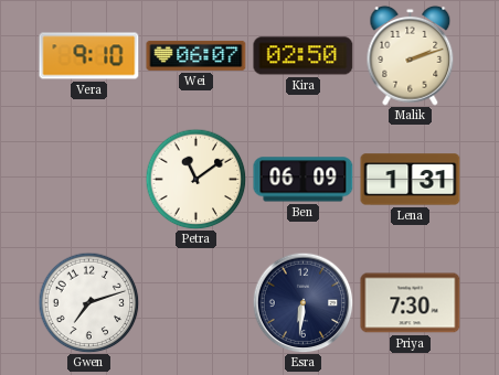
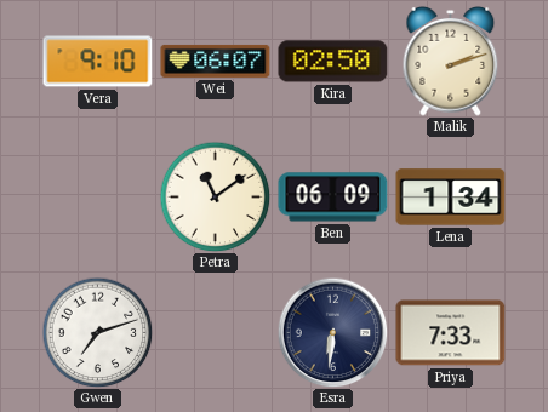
Lena: 1:31 -> 1:34 (451, 198)
Priya: 7:30 -> 7:33 (451, 333)
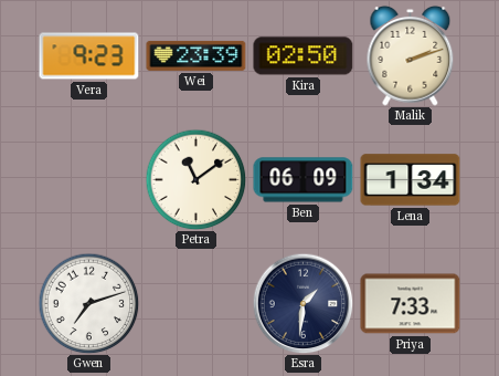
Vera: 9:10 -> 9:23 (89, 56)
Wei: 06:07 -> 23:39 (197, 55)
Esra: 6:31 -> 1:31 (302, 303)
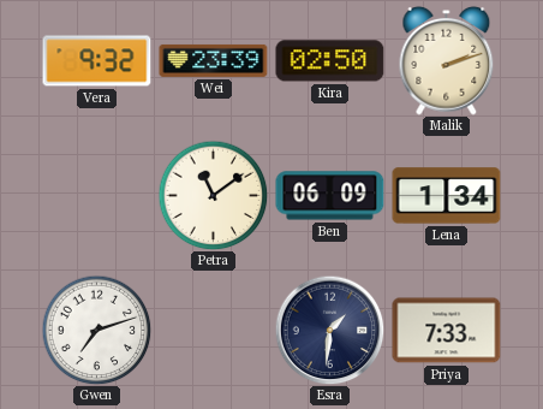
Vera: 9:23 -> 9:32 (97, 61)
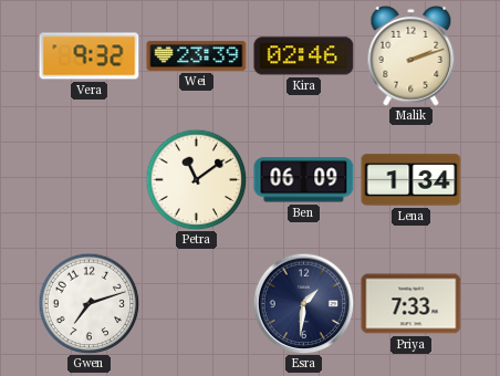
Kira: 02:50 -> 02:46 (304, 56)
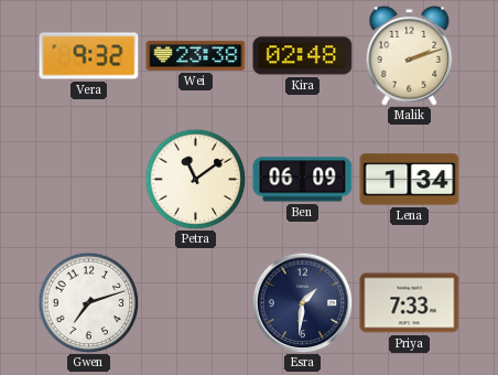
Wei: 23:39 -> 23:38 (196, 55)
Kira: 02:46 -> 02:48 (303, 56)
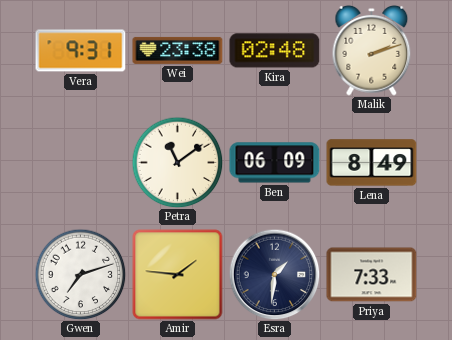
Vera: 9:32 -> 9:31 (81, 51)
Lena: 1:34 -> 8:49 (372, 163)
Amir: none -> 1:46 (178, 275)
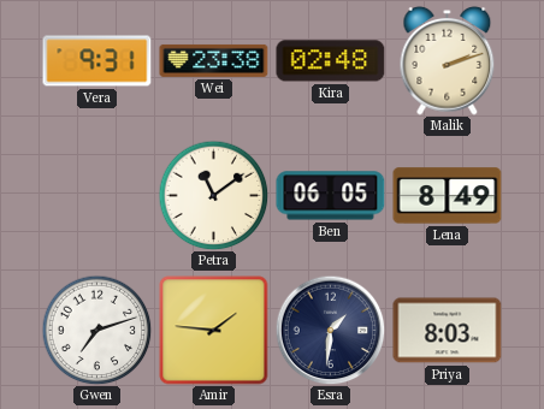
Ben: 06:09 -> 06:05 (331, 196)
Priya: 7:33 -> 8:03 (448, 331)
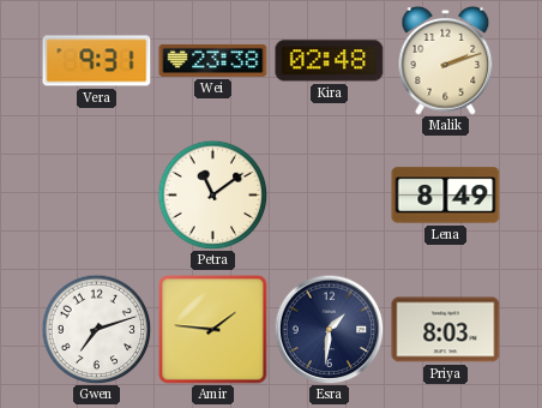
Ben: 06:05 -> none (331, 196)
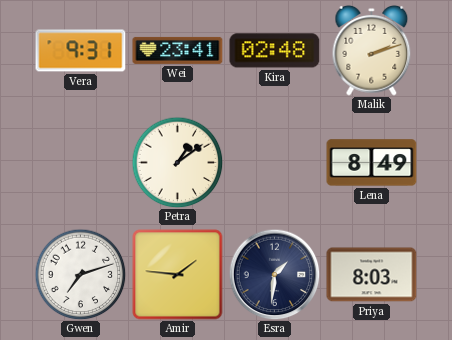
Wei: 23:38 -> 23:41 (178, 50)
Petra: 11:09 -> 1:09 (177, 162)
